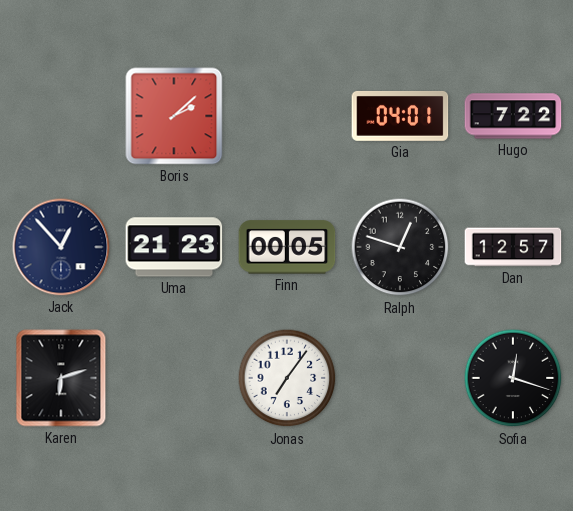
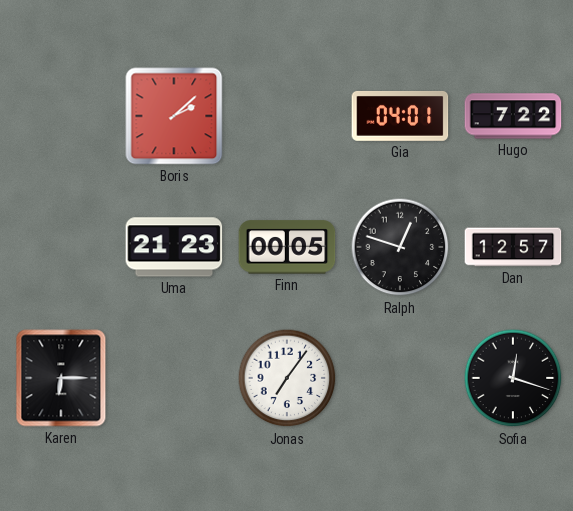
Jack: 12:53 -> none (61, 247)
Karen: 6:12 -> 6:15 (61, 378)
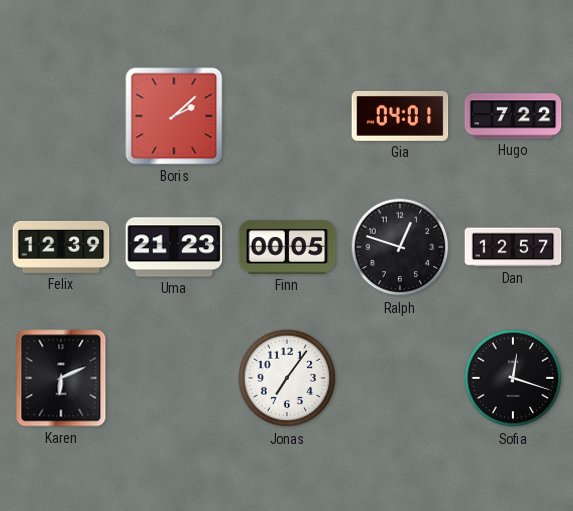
Felix: none -> 12:39 (61, 247)
Karen: 6:15 -> 6:11 (61, 378)
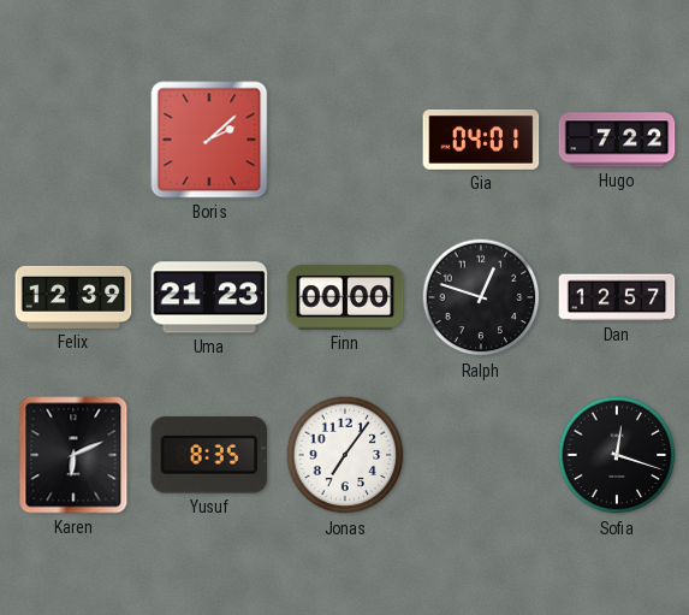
Finn: 00:05 -> 00:00 (345, 297)
Yusuf: none -> 8:35 (209, 455)
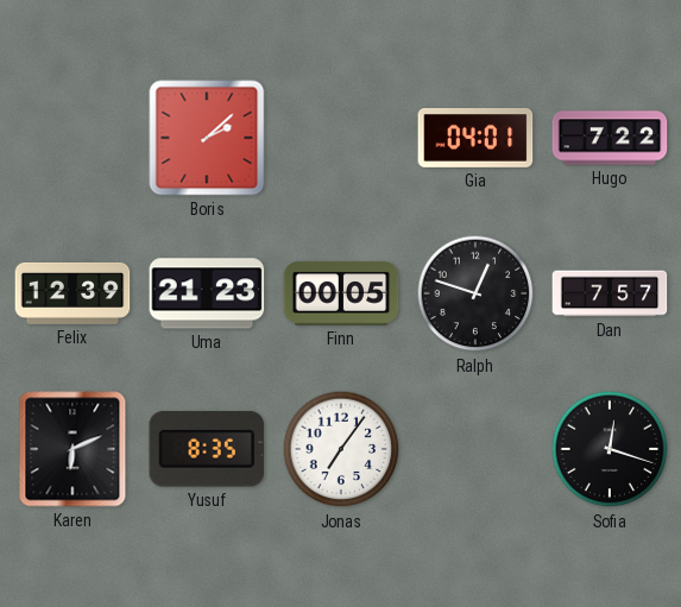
Finn: 00:00 -> 00:05 (341, 293)
Dan: 12:57 -> 7:57 (610, 293)
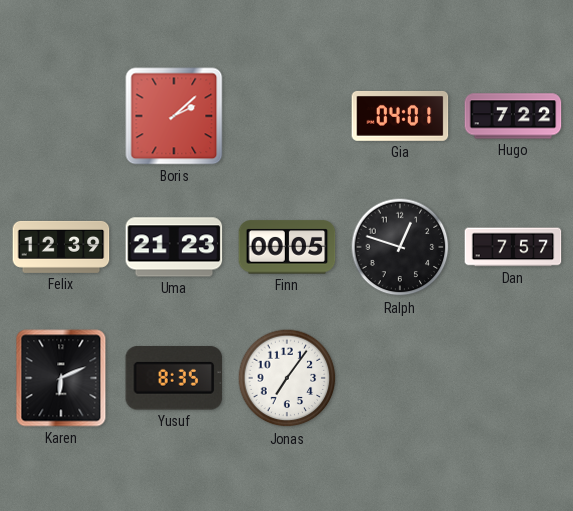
Sofia: 12:18 -> none (610, 449)
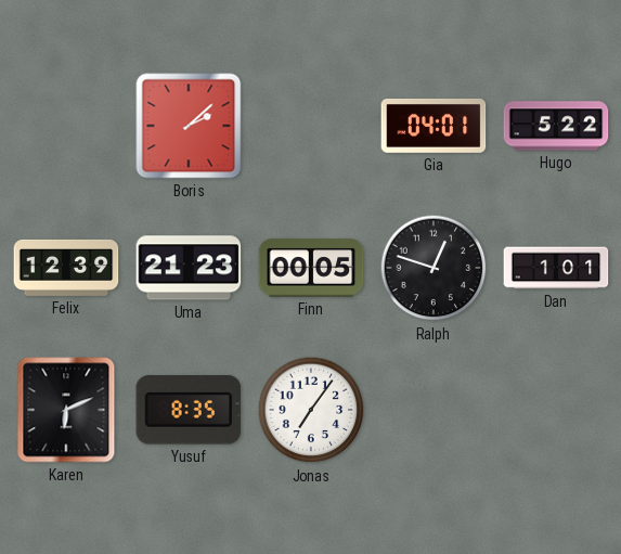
Hugo: 7:22 -> 5:22 (556, 126)
Dan: 7:57 -> 1:01 (556, 268)
